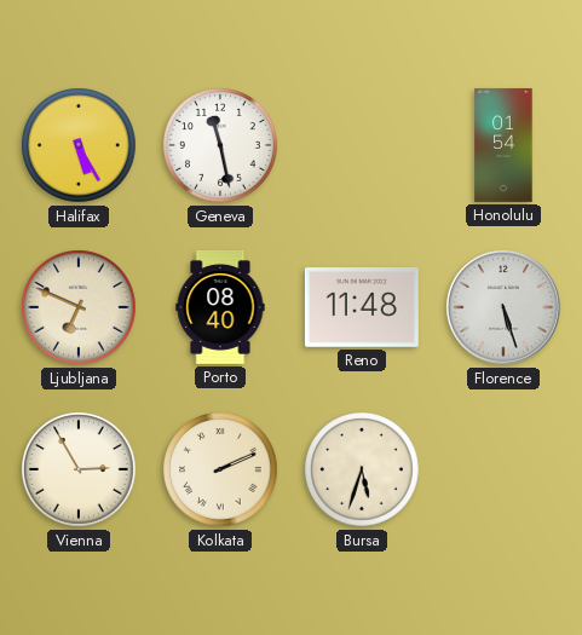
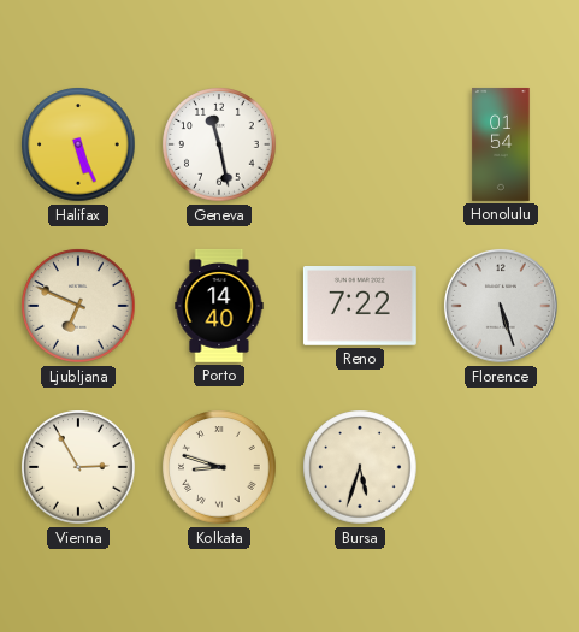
Halifax: 5:25 -> 5:26 (78, 144)
Porto: 08:40 -> 14:40 (219, 306)
Reno: 11:48 -> 7:22 (360, 307)
Kolkata: 2:11 -> 8:48 (219, 467)
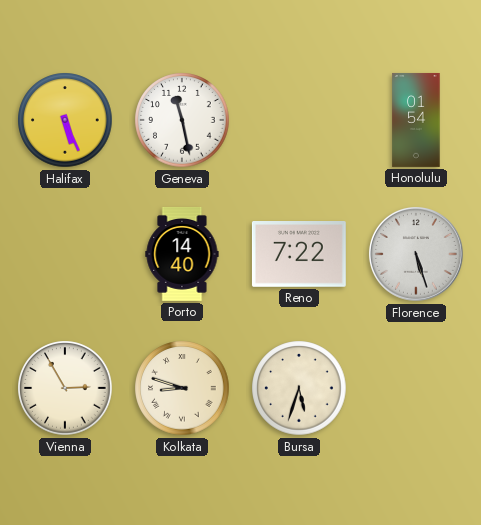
Ljubljana: 6:49 -> none (78, 306)
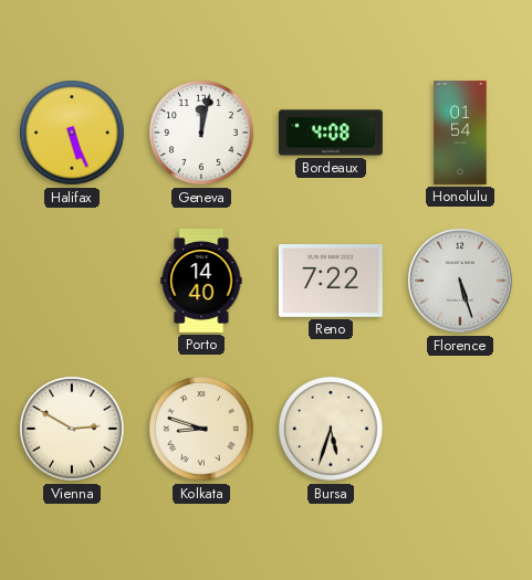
Geneva: 11:28 -> 12:02 (201, 133)
Bordeaux: none -> 4:08 (331, 133)
Vienna: 2:55 -> 2:50 (72, 429)
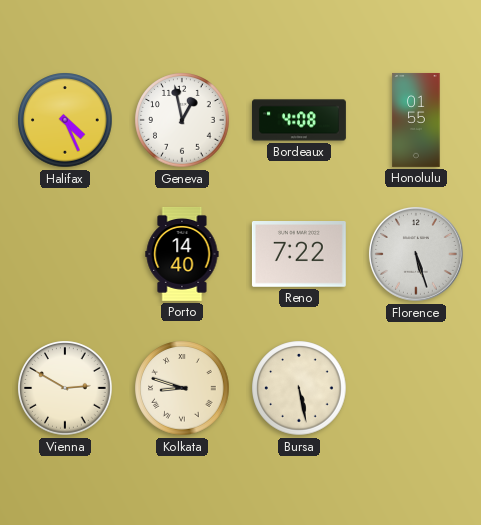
Halifax: 5:26 -> 4:26 (65, 120)
Geneva: 12:02 -> 12:58 (182, 120)
Honolulu: 01:54 -> 01:55 (416, 120)
Bursa: 5:33 -> 5:28 (299, 388)
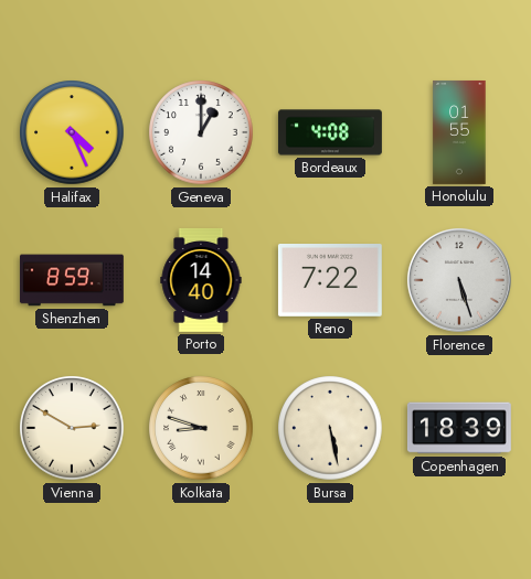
Geneva: 12:58 -> 1:00 (201, 132)
Shenzhen: none -> 8:59 (72, 280)
Copenhagen: none -> 18:39 (459, 428)
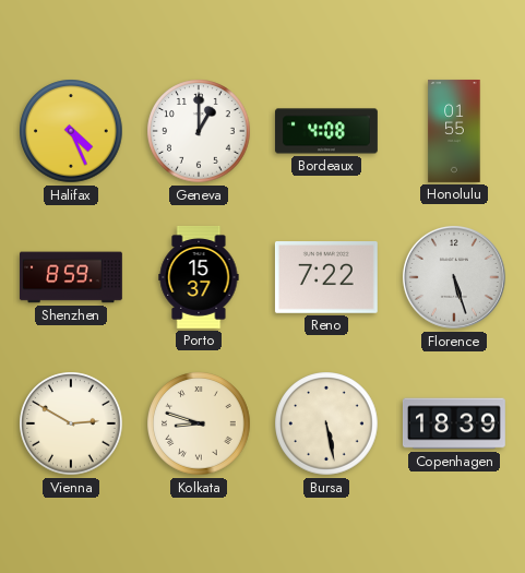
Porto: 14:40 -> 15:37 (199, 277)
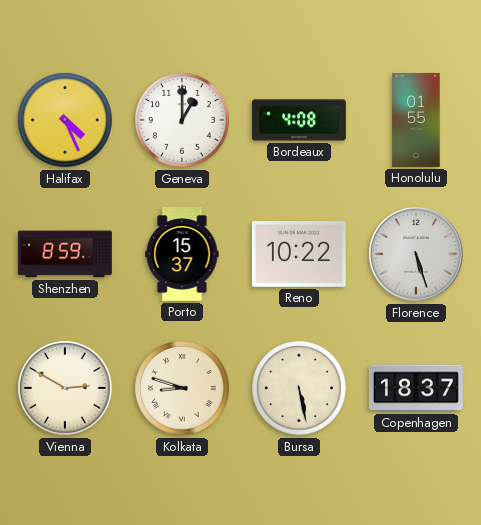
Reno: 7:22 -> 10:22 (299, 255)
Copenhagen: 18:39 -> 18:37 (416, 388)
